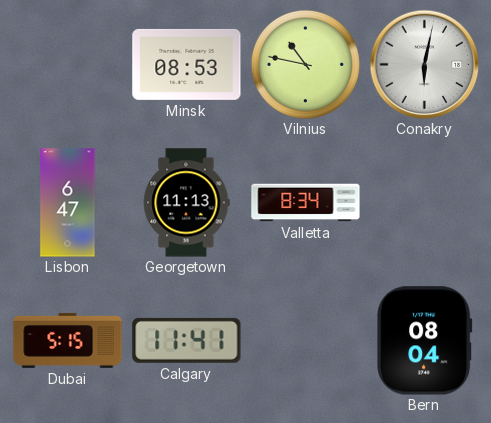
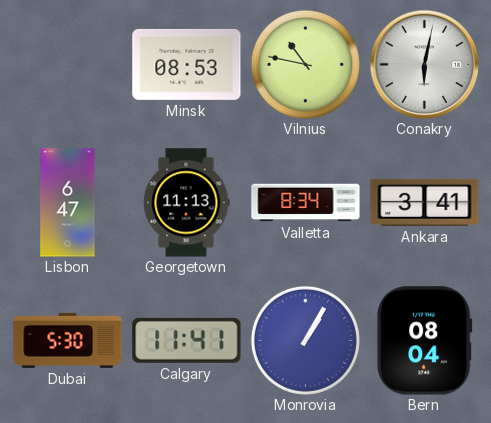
Ankara: none -> 3:41 (425, 202)
Dubai: 5:15 -> 5:30 (68, 340)
Monrovia: none -> 1:05 (305, 340)
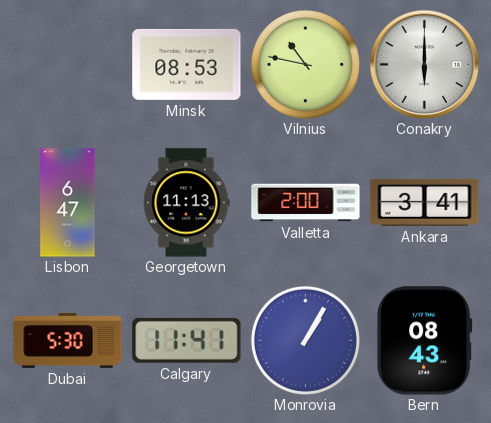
Conakry: 6:02 -> 6:00 (424, 64)
Valletta: 8:34 -> 2:00 (306, 203)
Bern: 08:04 -> 08:43 (425, 341)
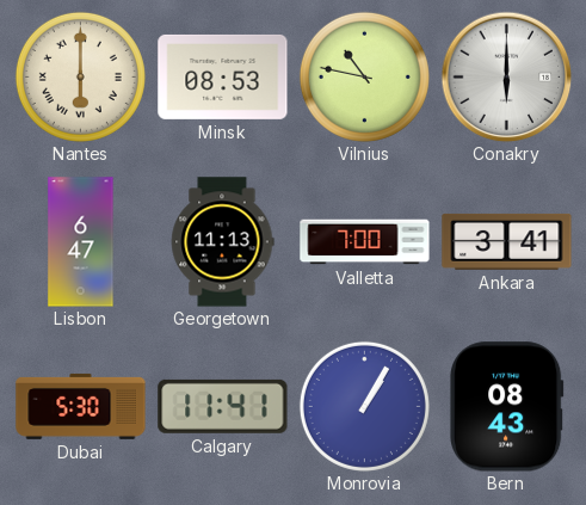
Nantes: none -> 6:00 (80, 76)
Valletta: 2:00 -> 7:00 (365, 242)
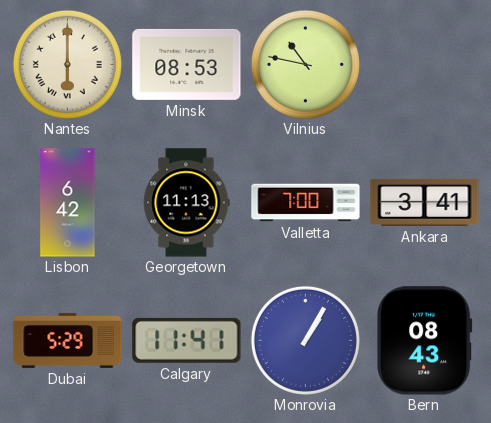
Conakry: 6:00 -> none (506, 76)
Lisbon: 6:47 -> 6:42 (68, 203)
Dubai: 5:30 -> 5:29 (68, 340)
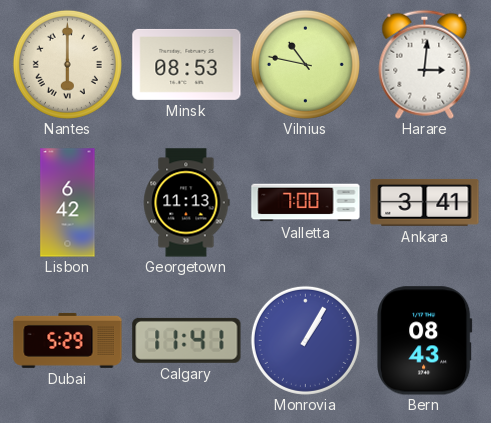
Harare: none -> 3:01 (425, 64)
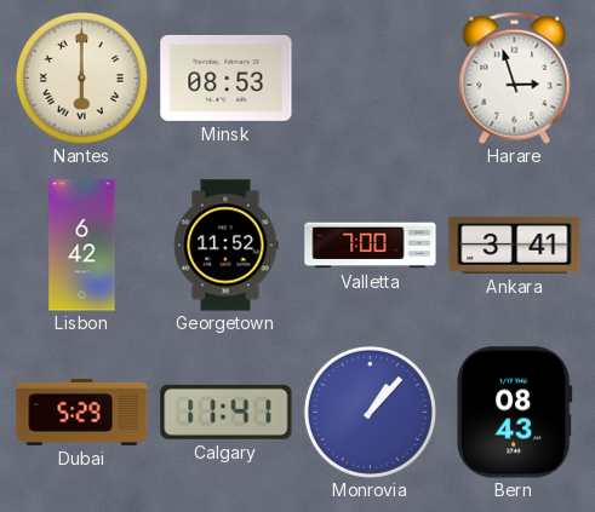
Vilnius: 10:47 -> none (305, 64)
Harare: 3:01 -> 2:57 (515, 77)
Georgetown: 11:13 -> 11:52 (225, 246)
Monrovia: 1:05 -> 1:07 (370, 412)
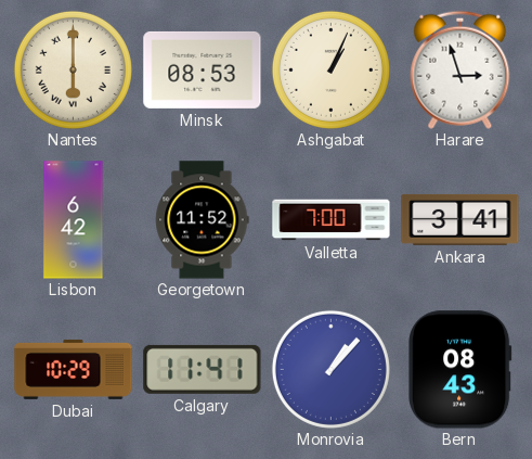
Ashgabat: none -> 1:04 (330, 69)
Dubai: 5:29 -> 10:29 (74, 369)
